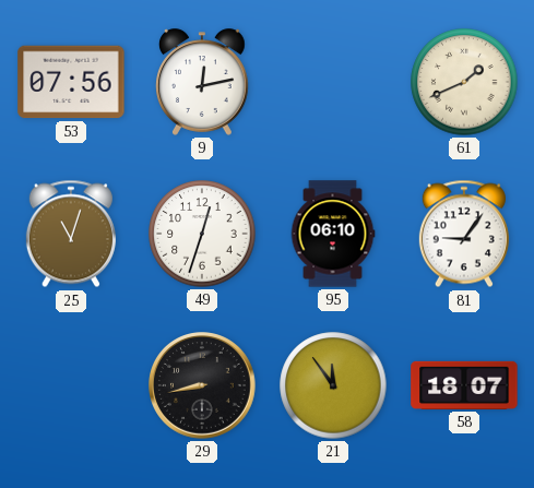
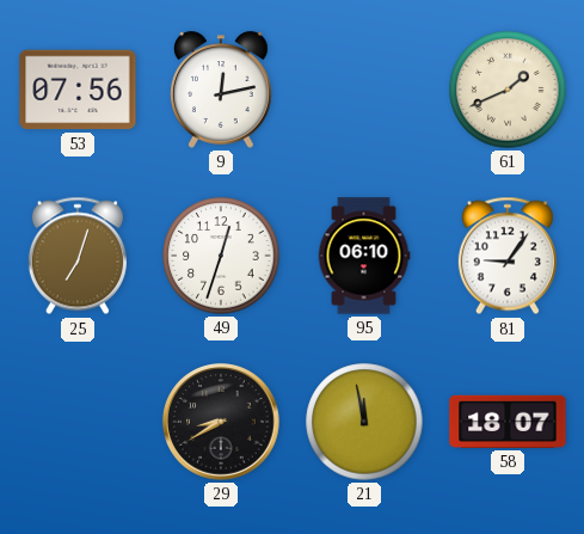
25: 11:03 -> 7:03 (78, 256)
29: 8:43 -> 8:40 (221, 422)
21: 11:54 -> 11:58 (364, 422)
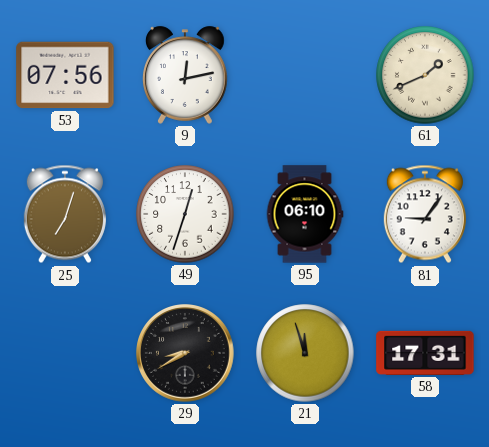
21: 11:58 -> 11:57 (305, 353)
58: 18:07 -> 17:31 (425, 353)
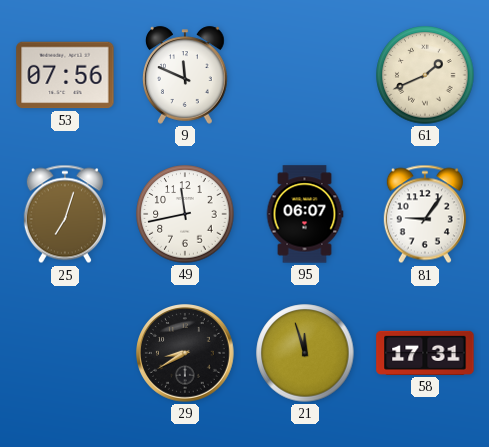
9: 12:13 -> 11:49 (186, 75)
49: 12:33 -> 11:43 (185, 214)
95: 06:10 -> 06:07 (305, 214)
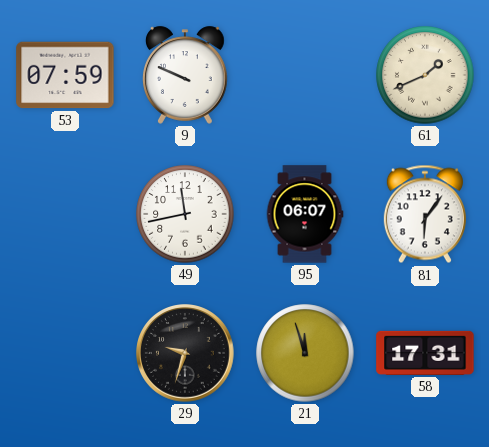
53: 07:56 -> 07:59 (65, 75)
9: 11:49 -> 9:49 (186, 75)
25: 7:03 -> none (65, 214)
81: 9:06 -> 6:06 (425, 214)
29: 8:40 -> 9:33 (185, 353)
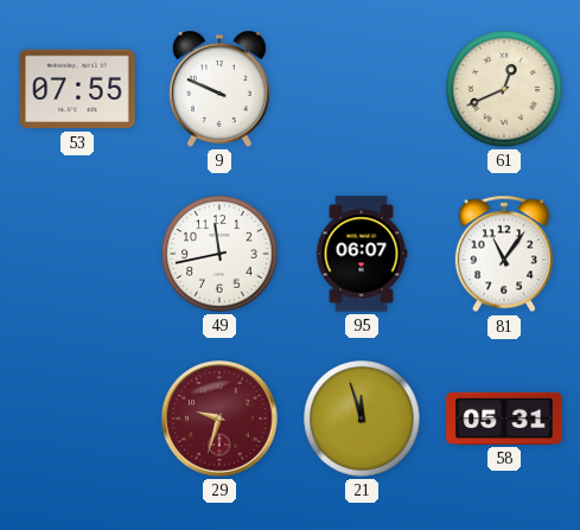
53: 07:59 -> 07:55 (77, 89)
61: 1:41 -> 12:41 (504, 89)
81: 6:06 -> 11:06 (504, 254)
29 dial: black -> burgundy (219, 419)
58: 17:31 -> 05:31 (504, 419)
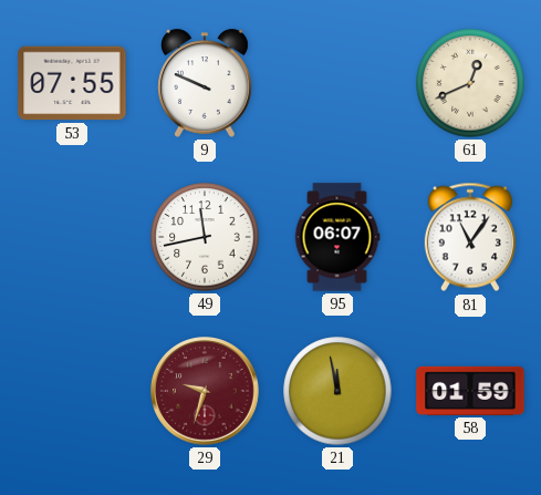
21: 11:57 -> 11:58 (337, 391)
58: 05:31 -> 01:59 (470, 391)
